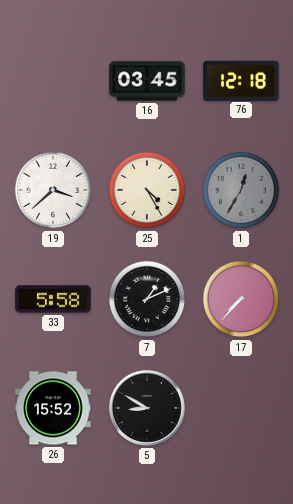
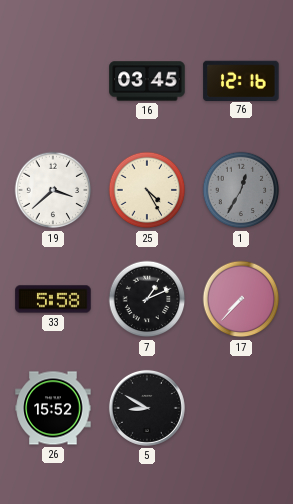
76: 12:18 -> 12:16 (241, 80)
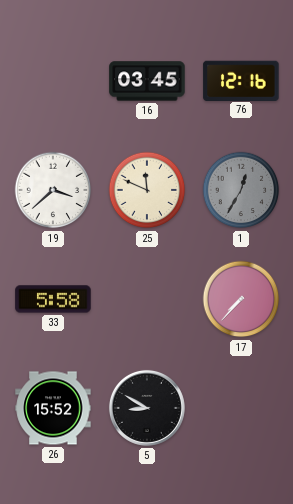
25: 4:25 -> 11:49 (147, 190)
7: 1:11 -> none (147, 299)
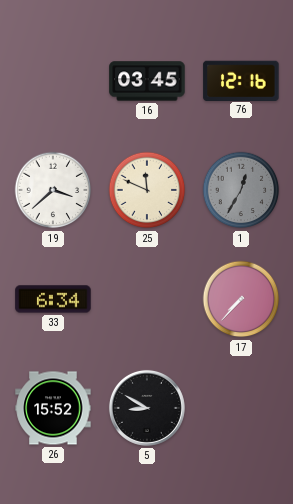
33: 5:58 -> 6:34 (53, 299)
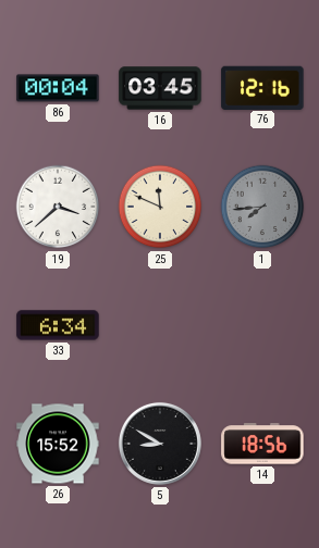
86: none -> 00:04 (58, 88)
1: 12:35 -> 7:44 (262, 207)
17: 7:37 -> none (241, 299)
14: none -> 18:56 (262, 444)
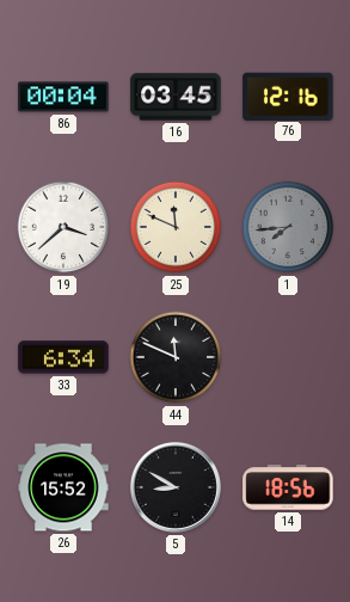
44: none -> 11:49 (176, 357)
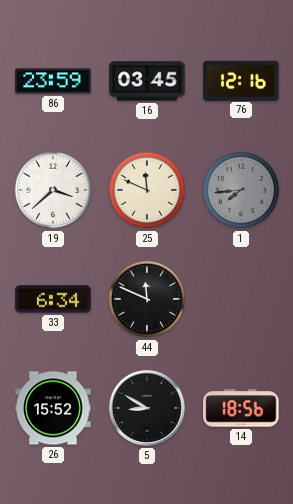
86: 00:04 -> 23:59 (53, 81)
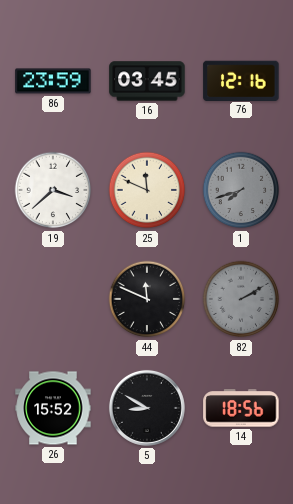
1: 7:44 -> 7:42 (241, 190)
33: 6:34 -> none (53, 299)
82: none -> 2:10 (241, 299)
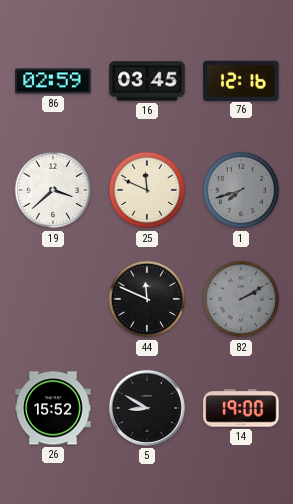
86: 23:59 -> 02:59 (53, 81)
14: 18:56 -> 19:00 (241, 408)
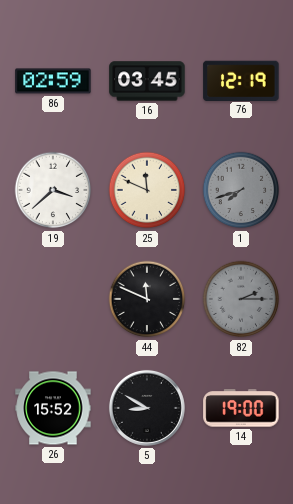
76: 12:16 -> 12:19 (241, 80)
82: 2:10 -> 2:15 (241, 299)
